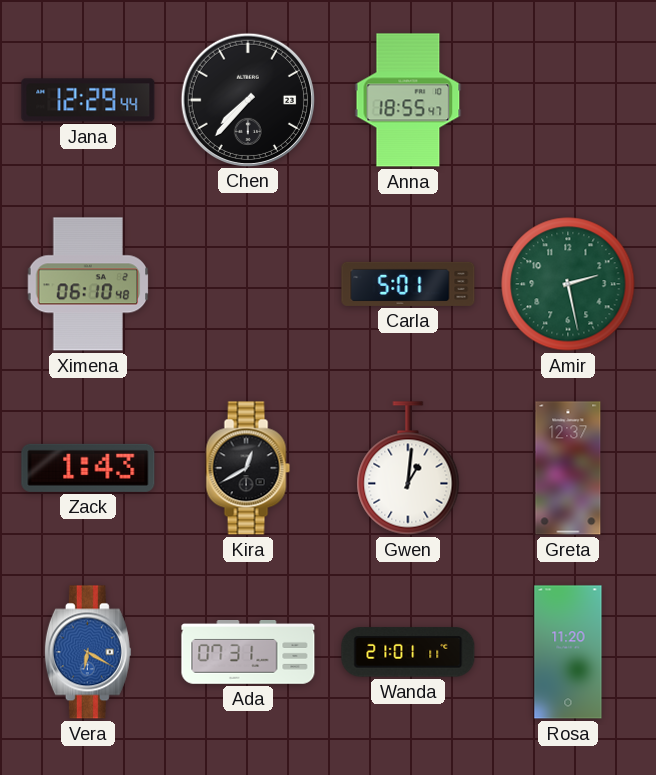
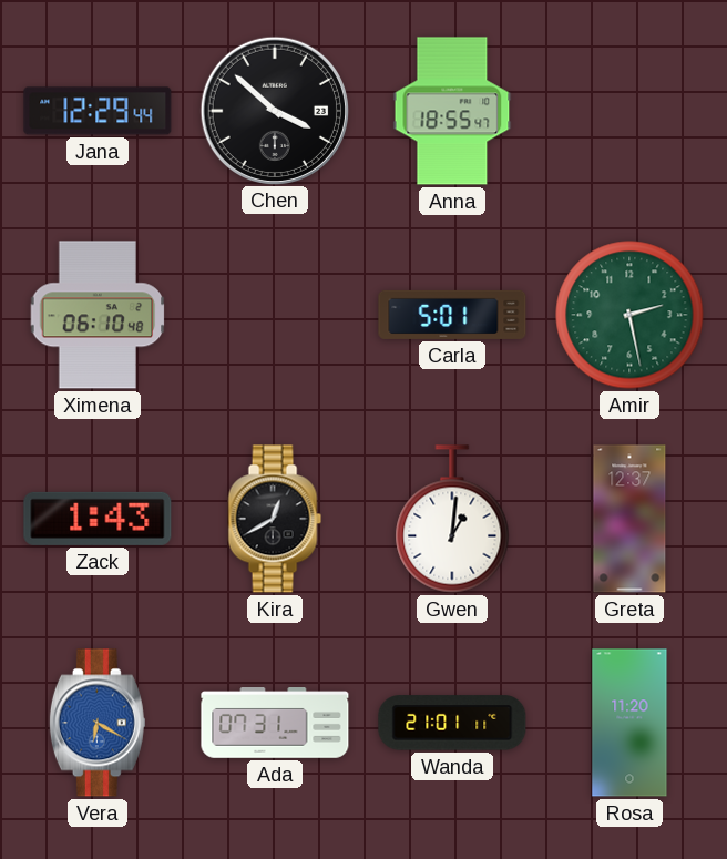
Chen: 7:37 -> 3:52 (274, 110)
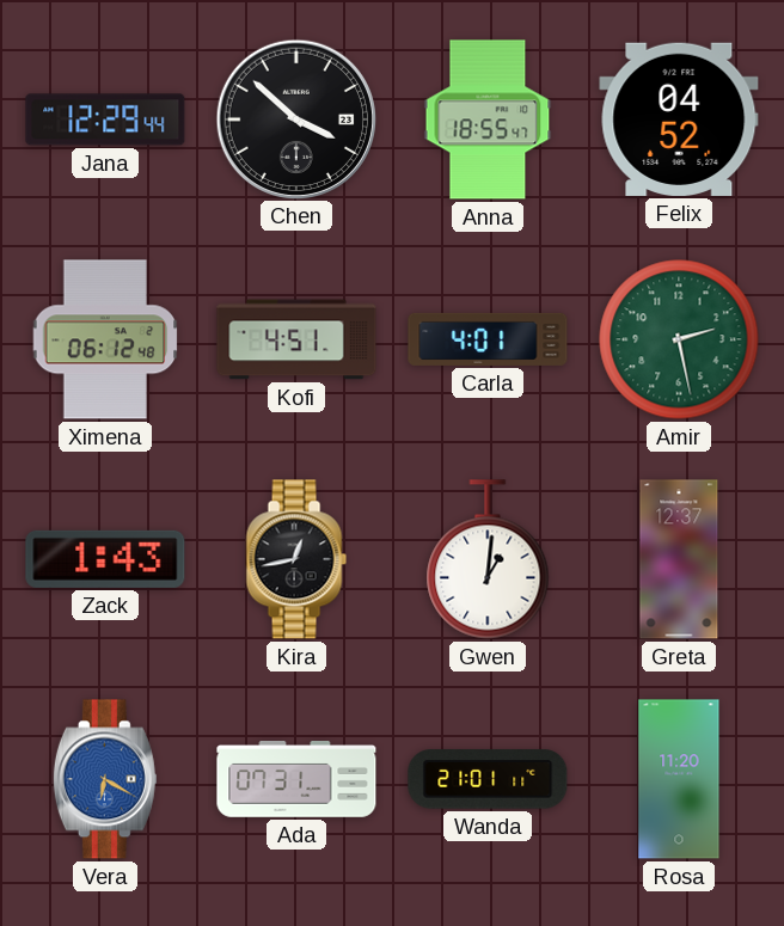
Felix: none -> 04:52 (679, 119)
Ximena: 06:10 -> 06:12 (105, 339)
Kofi: none -> 4:51 (296, 339)
Carla: 5:01 -> 4:01 (488, 339)
Kira: 12:40 -> 12:43 (296, 559)
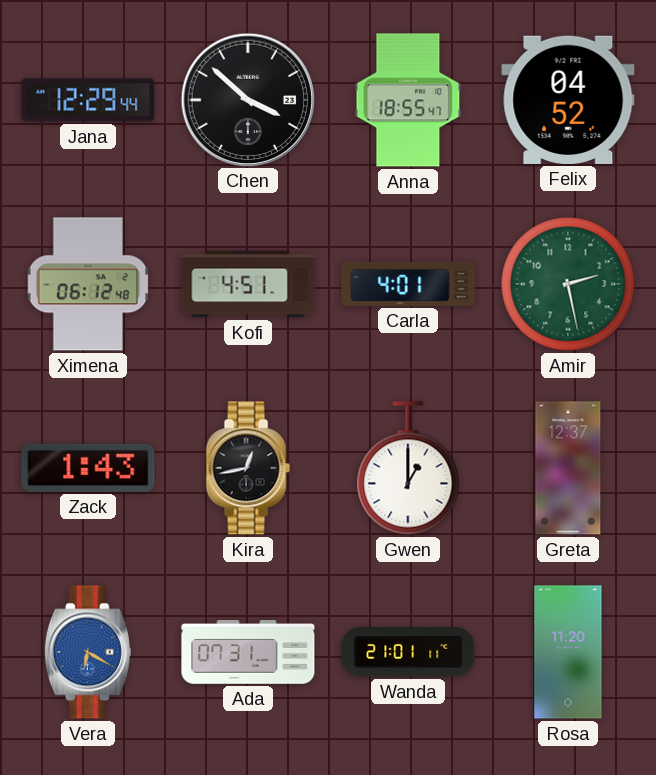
Gwen: 1:01 -> 1:00 (408, 468)
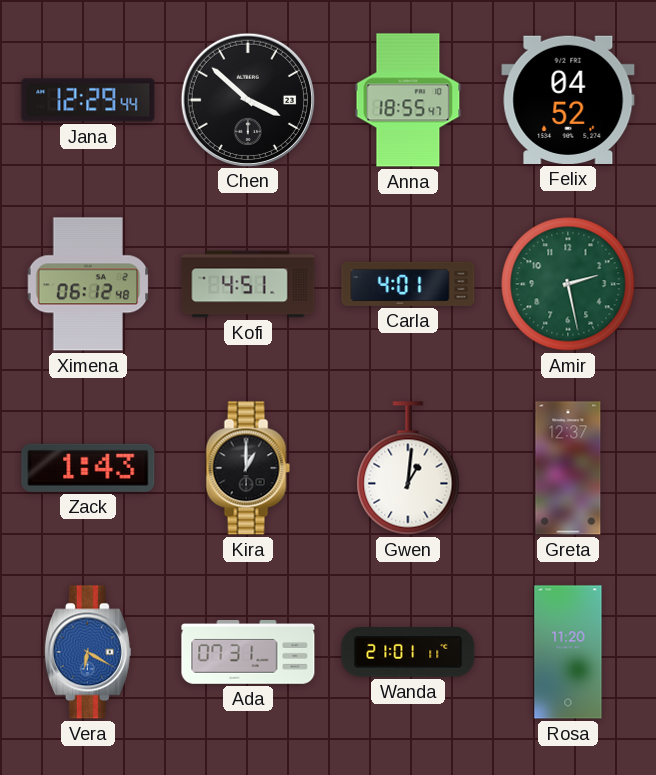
Kira: 12:43 -> 1:00 (248, 468)
Gwen: 1:00 -> 1:01 (408, 468)
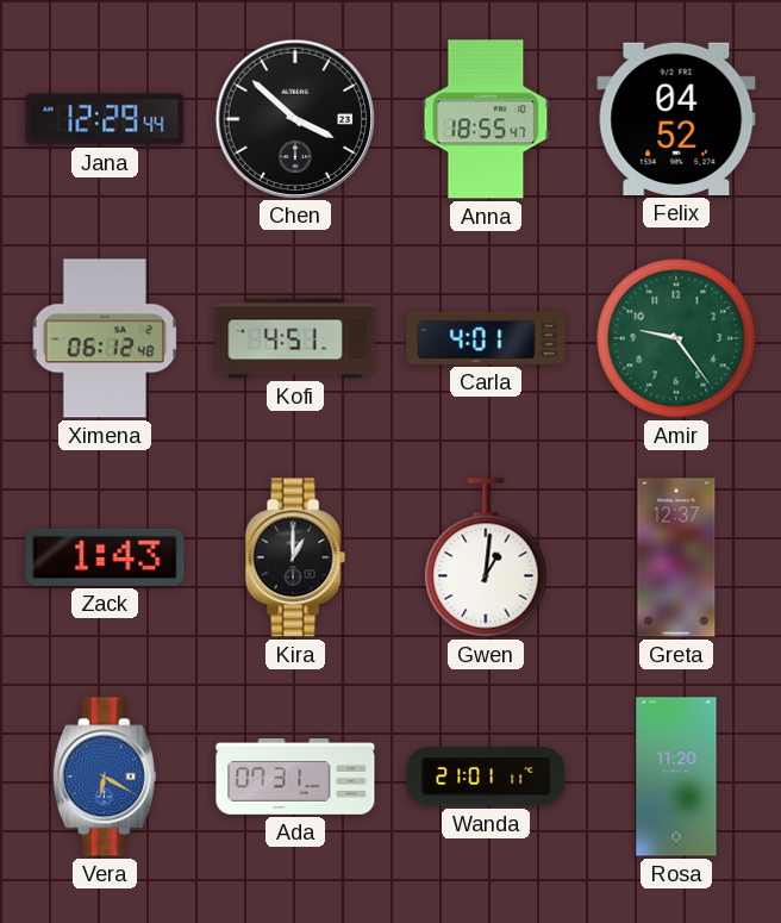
Amir: 2:28 -> 9:24 (676, 338)
